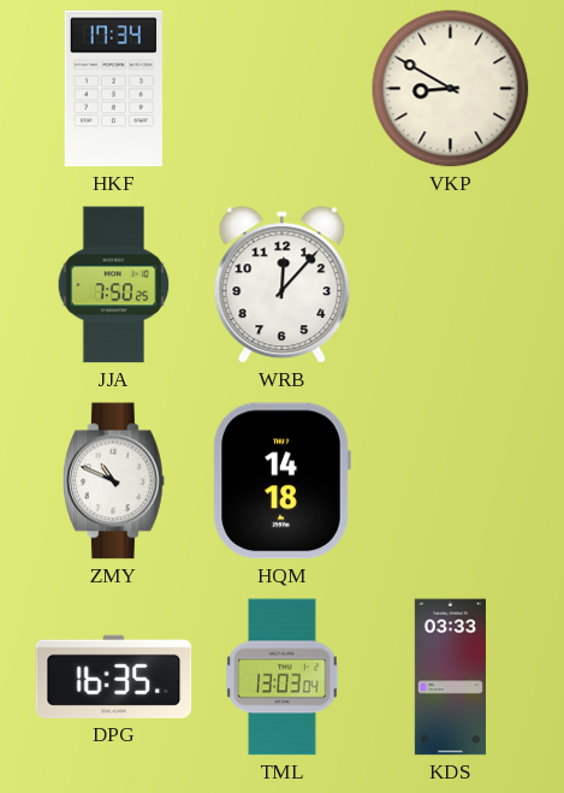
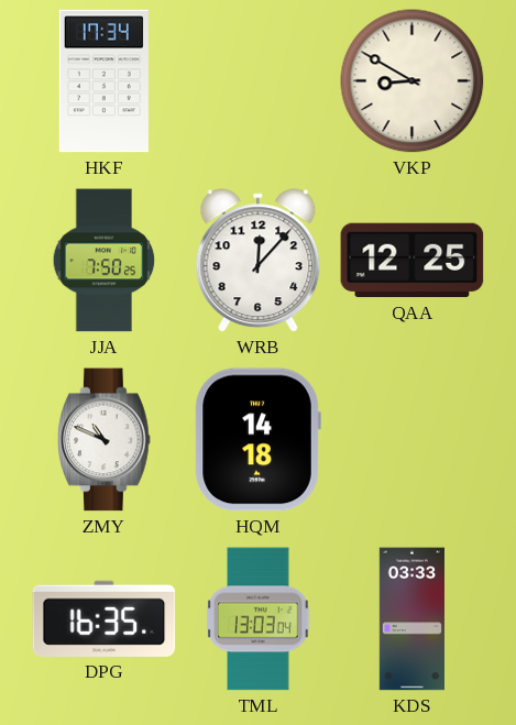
QAA: none -> 12:25 (413, 261)
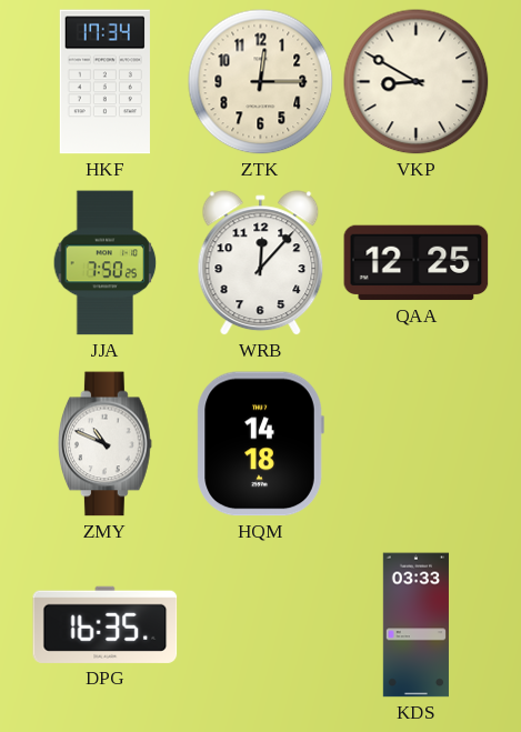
ZTK: none -> 12:15 (261, 82)
TML: 13:03 -> none (259, 619)
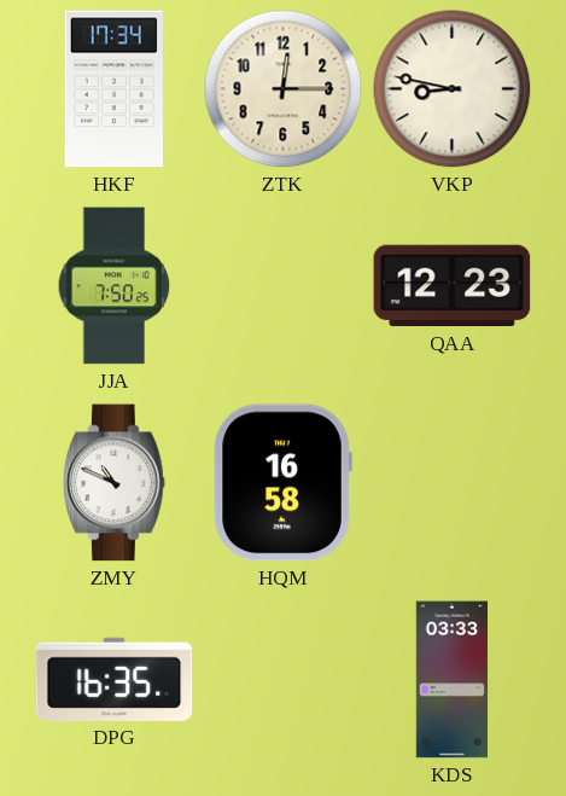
VKP: 8:50 -> 8:47 (453, 89)
WRB: 12:07 -> none (261, 263)
QAA: 12:25 -> 12:23 (453, 286)
HQM: 14:18 -> 16:58 (282, 483)
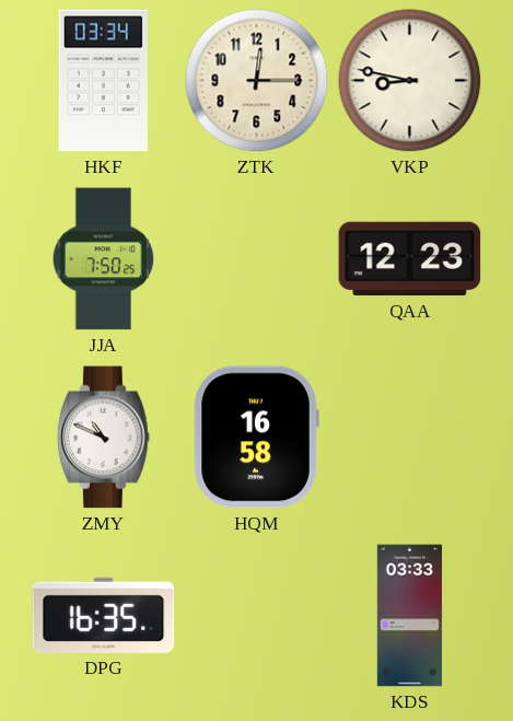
HKF: 17:34 -> 03:34 (103, 81)
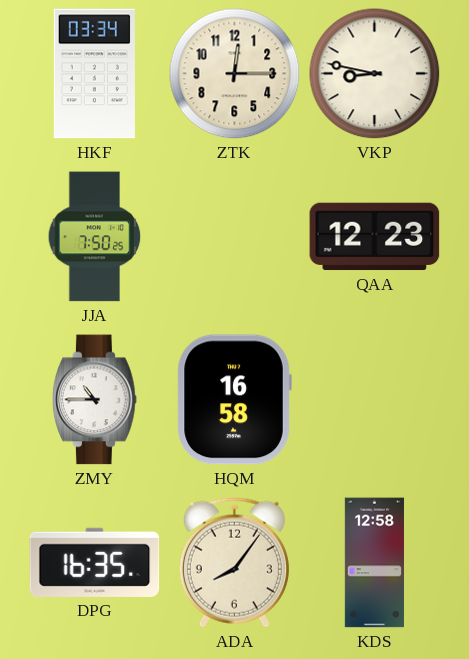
ZMY: 10:49 -> 10:45 (95, 400)
ADA: none -> 8:06 (234, 562)
KDS: 03:33 -> 12:58 (374, 563)
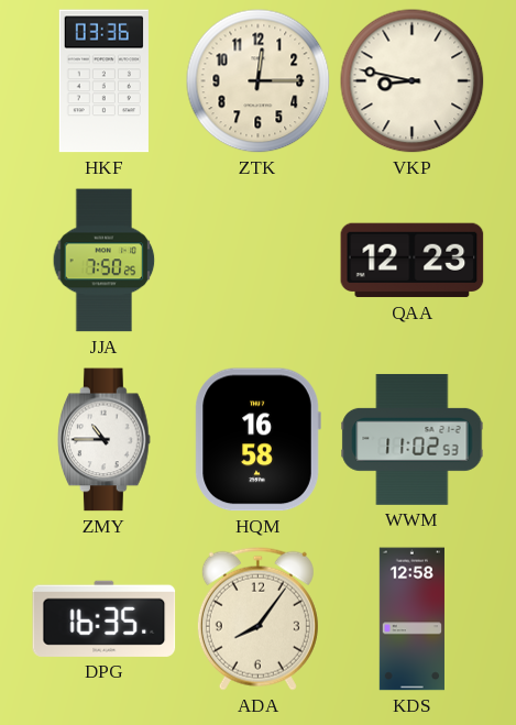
HKF: 03:34 -> 03:36 (103, 81)
WWM: none -> 11:02 (413, 439)
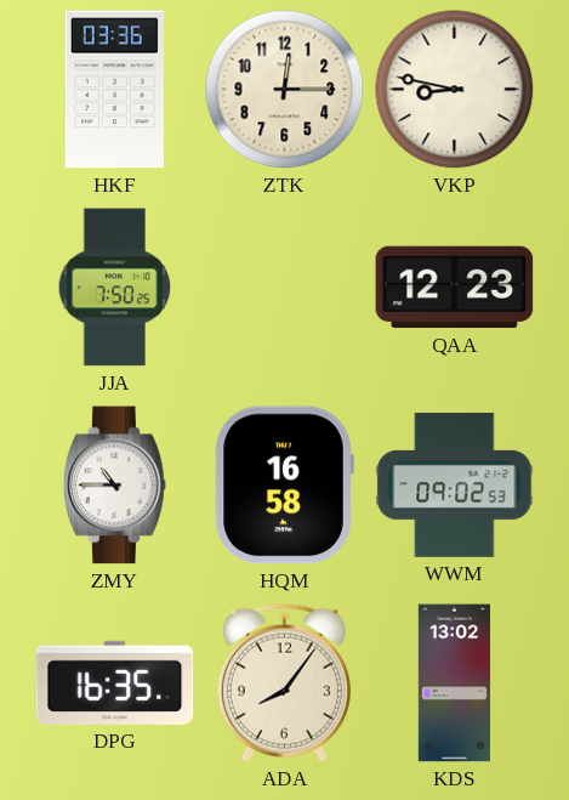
WWM: 11:02 -> 09:02 (455, 484)
KDS: 12:58 -> 13:02 (454, 683)
